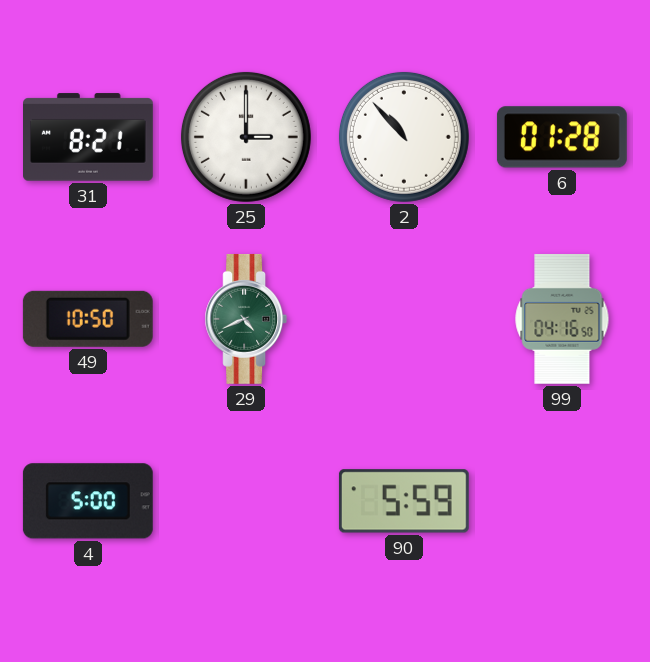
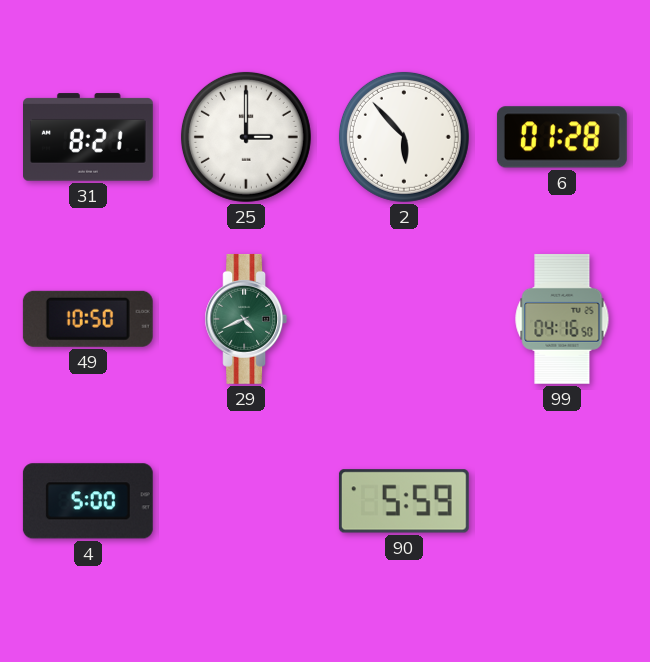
2: 10:53 -> 5:53 (404, 137)
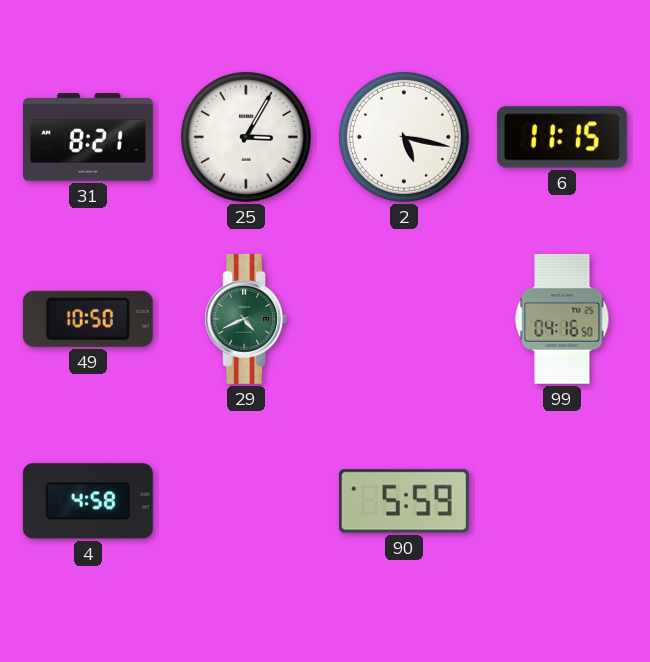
25: 3:00 -> 3:05 (246, 137)
2: 5:53 -> 5:17 (404, 137)
6: 01:28 -> 11:15 (562, 137)
4: 5:00 -> 4:58 (88, 501)
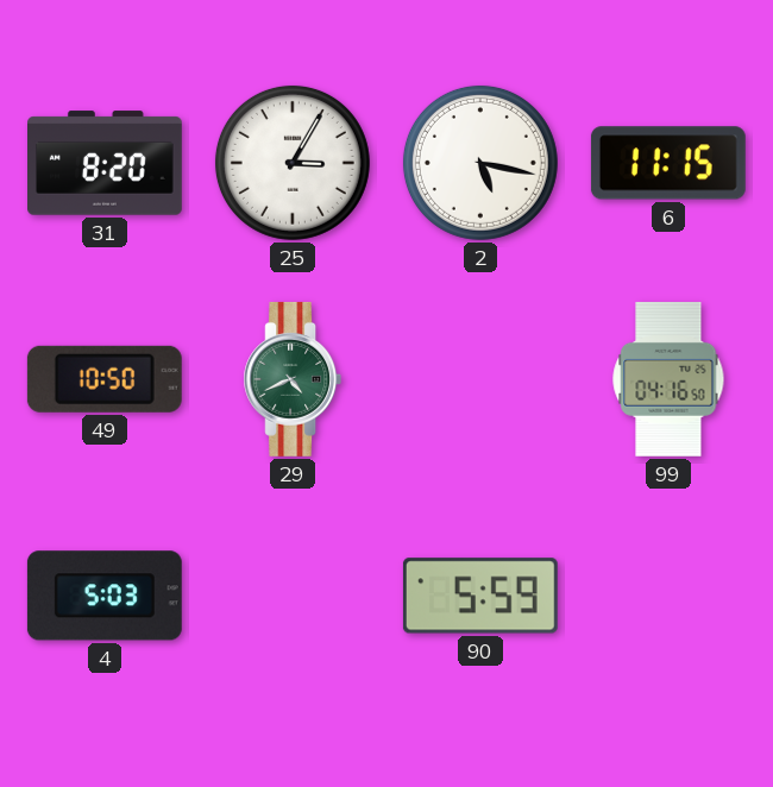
31: 8:21 -> 8:20 (106, 163)
4: 4:58 -> 5:03 (105, 596)
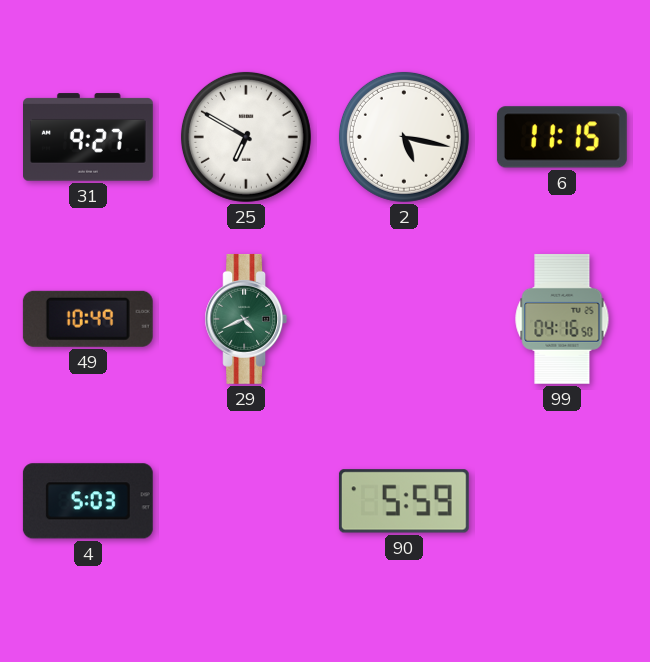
31: 8:20 -> 9:27 (89, 137)
25: 3:05 -> 6:50 (246, 137)
49: 10:50 -> 10:49 (88, 319)
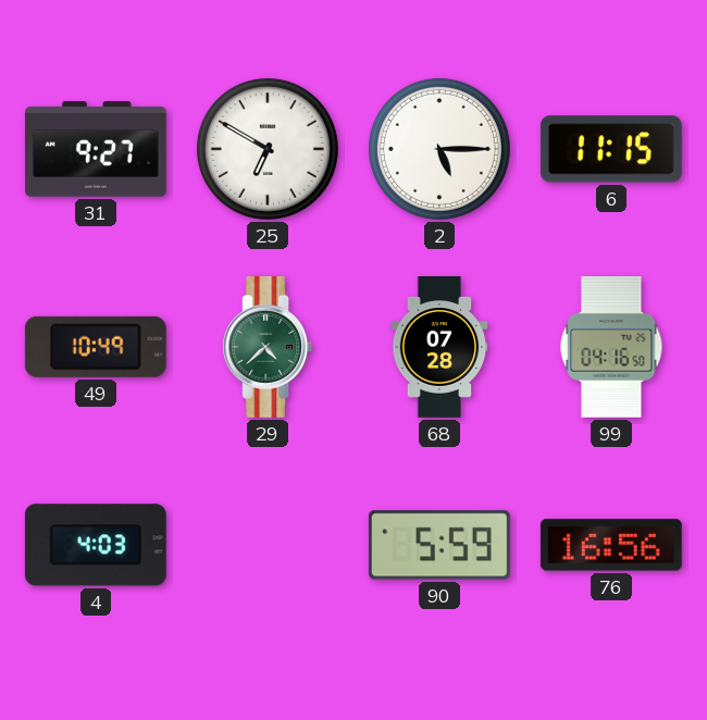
2: 5:17 -> 5:15 (439, 149)
29: 4:41 -> 4:38 (268, 347)
68: none -> 07:28 (439, 348)
4: 5:03 -> 4:03 (96, 545)
76: none -> 16:56 (611, 545)
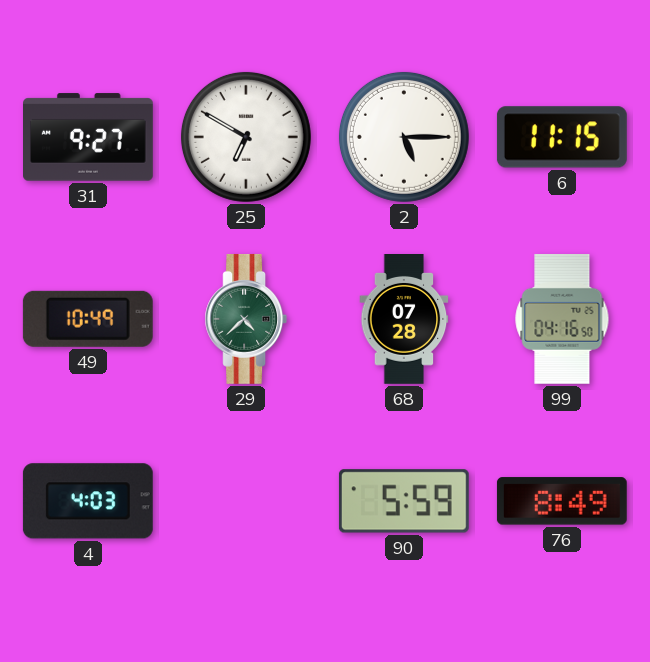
76: 16:56 -> 8:49 (562, 501)
